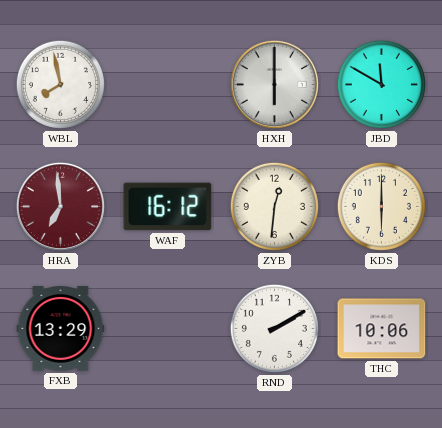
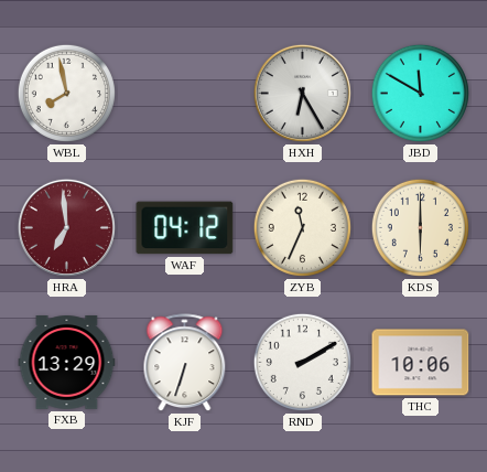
HXH: 6:00 -> 6:25 (302, 93)
WAF: 16:12 -> 04:12 (185, 228)
ZYB: 12:31 -> 11:34 (302, 227)
KJF: none -> 6:33 (185, 363)
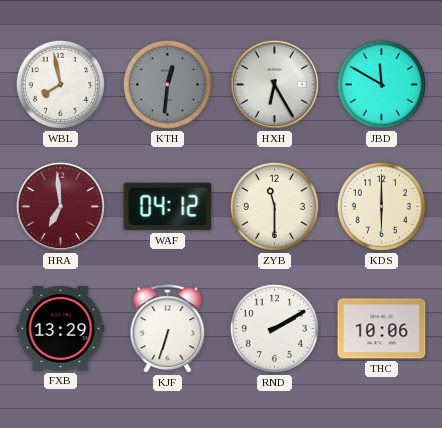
KTH: none -> 12:31 (167, 84)
ZYB: 11:34 -> 11:30 (274, 206)
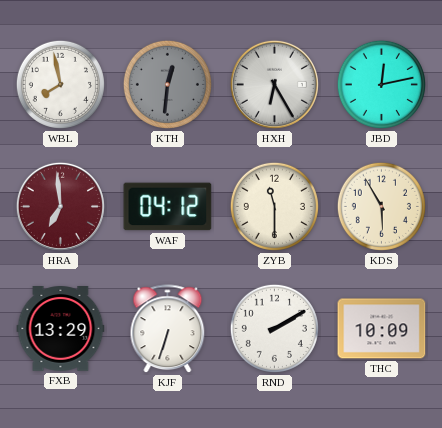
JBD: 11:50 -> 12:13 (381, 84)
KDS: 6:00 -> 5:55 (381, 206)
THC: 10:06 -> 10:09 (382, 329)
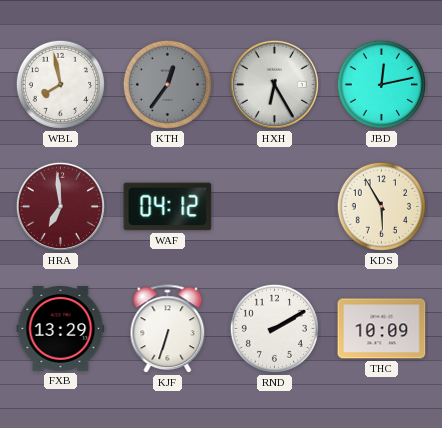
KTH: 12:31 -> 12:36 (167, 84)
ZYB: 11:30 -> none (274, 206)
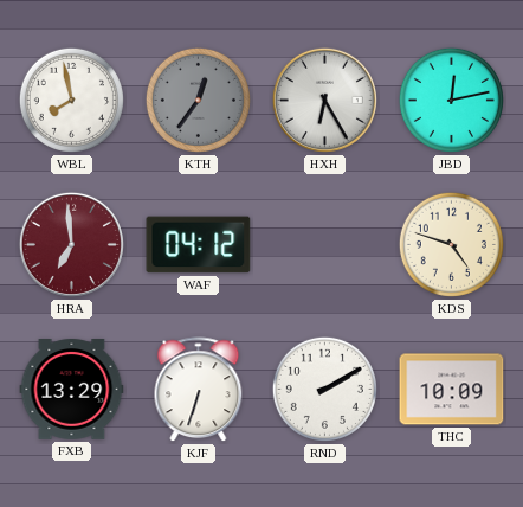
KDS: 5:55 -> 4:48 (451, 244)
